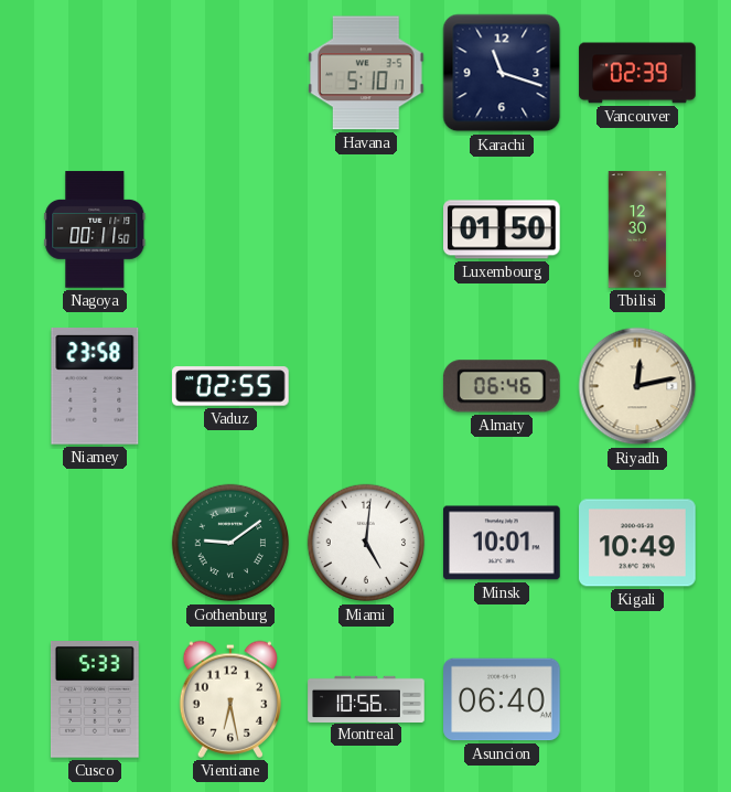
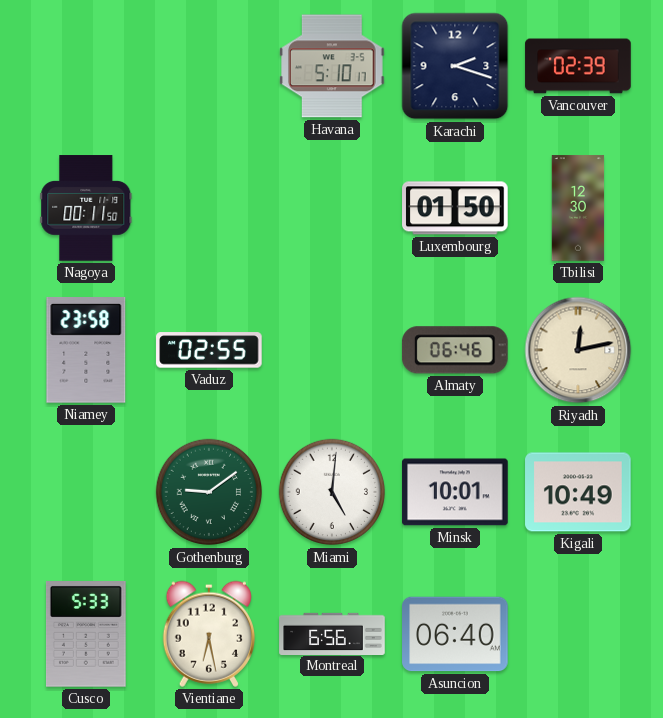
Karachi: 11:18 -> 2:18 (455, 66)
Montreal: 10:56 -> 6:56 (332, 633)
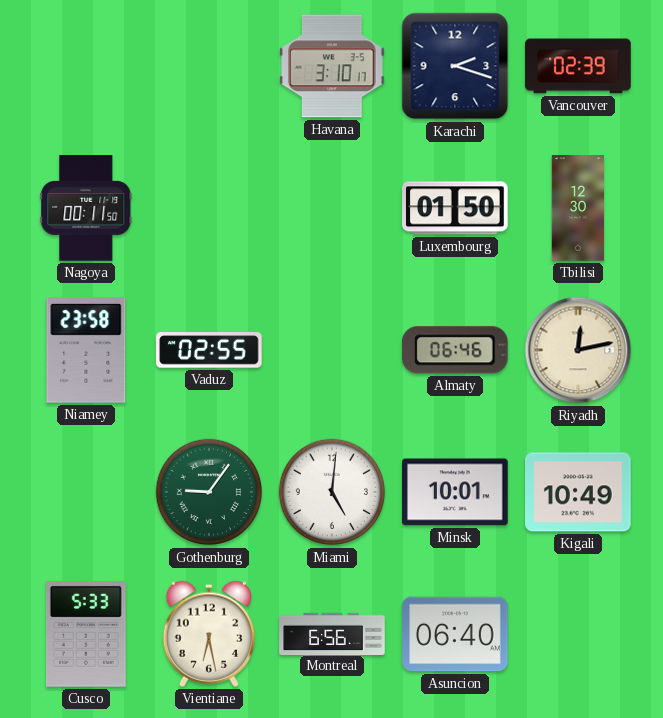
Havana: 5:10 -> 3:10 (333, 66)
Gothenburg: 9:09 -> 9:06 (209, 492)
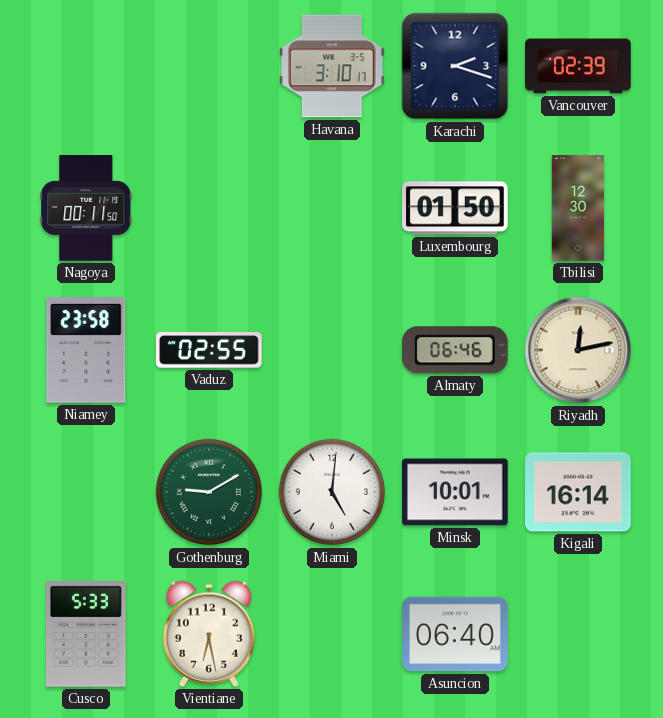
Gothenburg: 9:06 -> 9:10 (209, 492)
Kigali: 10:49 -> 16:14 (578, 492)
Montreal: 6:56 -> none (332, 633)
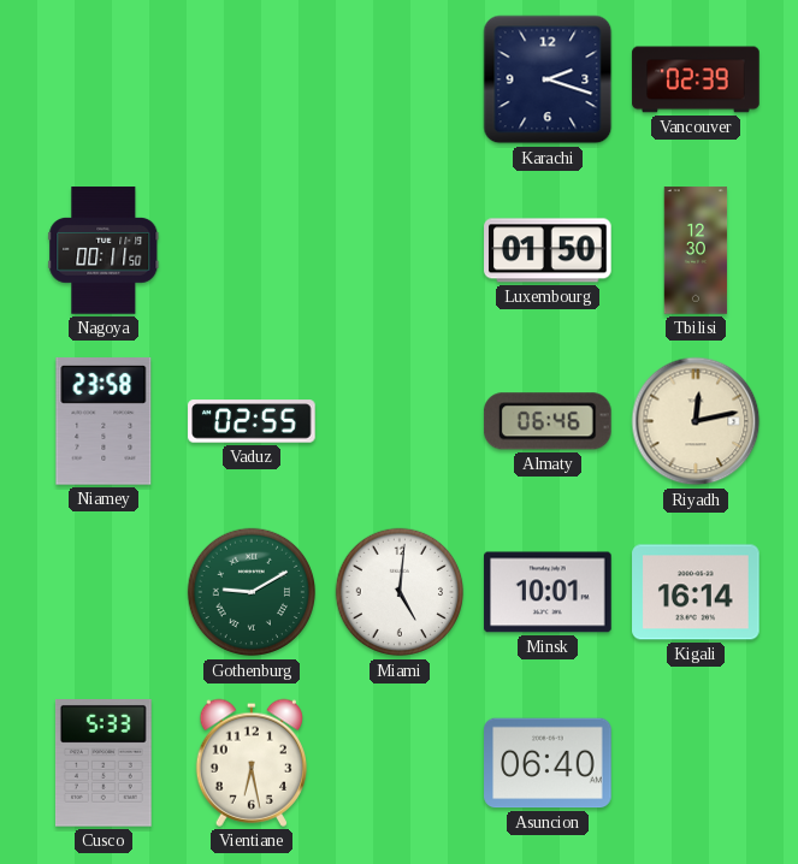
Havana: 3:10 -> none (333, 66)
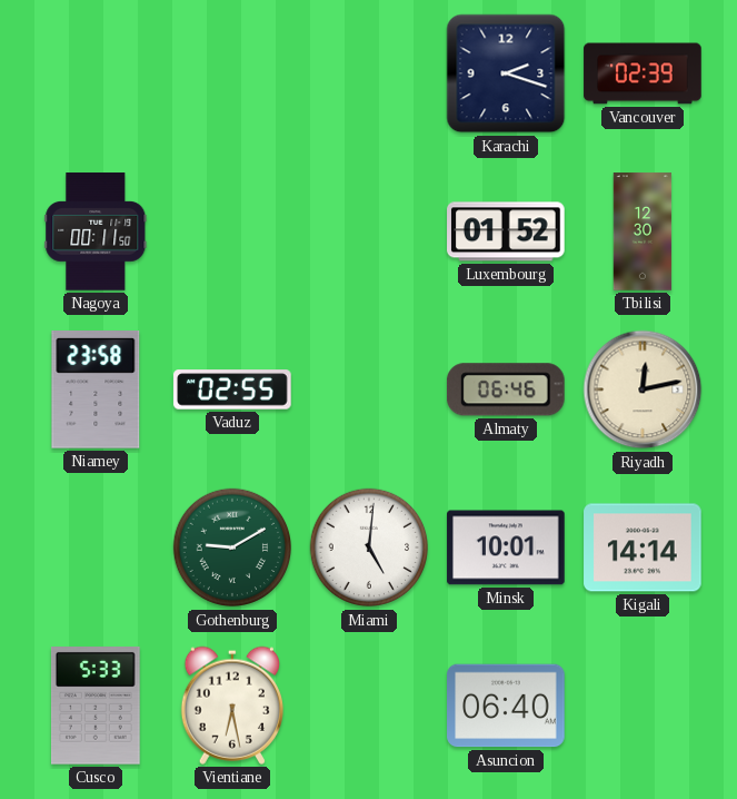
Luxembourg: 01:50 -> 01:52 (506, 231)
Kigali: 16:14 -> 14:14 (643, 548)
